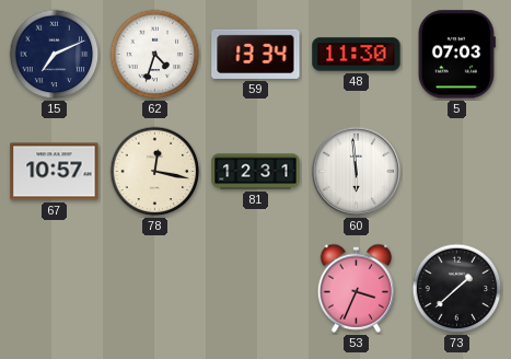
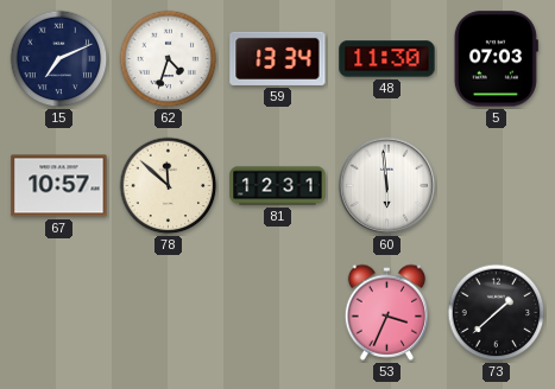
78: 12:17 -> 11:52 (169, 186)
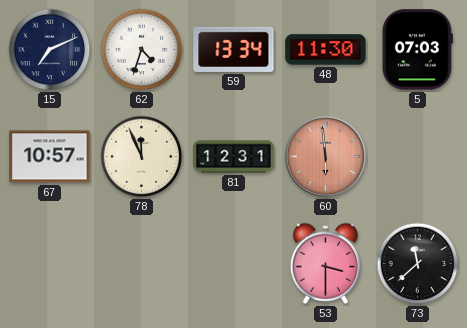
78: 11:52 -> 11:56 (142, 157)
60 dial: white -> salmon (326, 157)
53: 3:34 -> 3:30 (325, 263)
73: 1:38 -> 11:38 (418, 264)
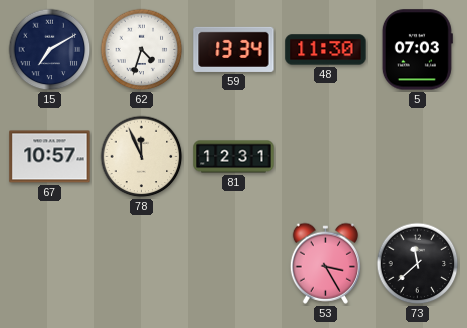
15: 7:11 -> 7:10 (50, 50)
60: 5:59 -> none (326, 157)
53: 3:30 -> 3:25 (325, 263)
